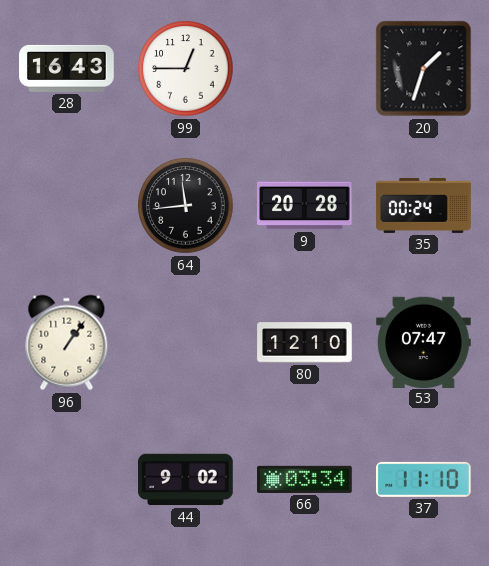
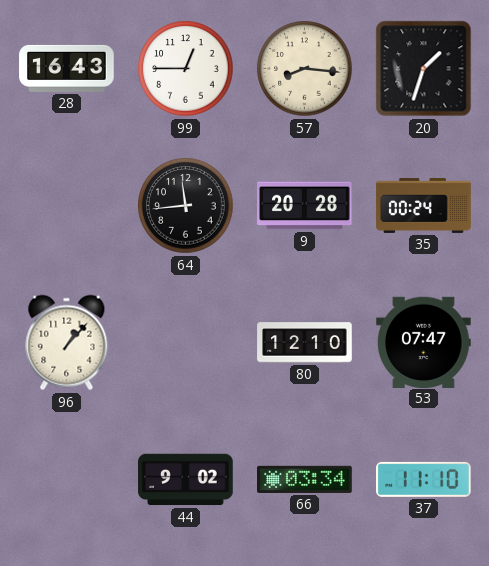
57: none -> 8:16 (305, 69)
96: 1:06 -> 1:07 (67, 343)
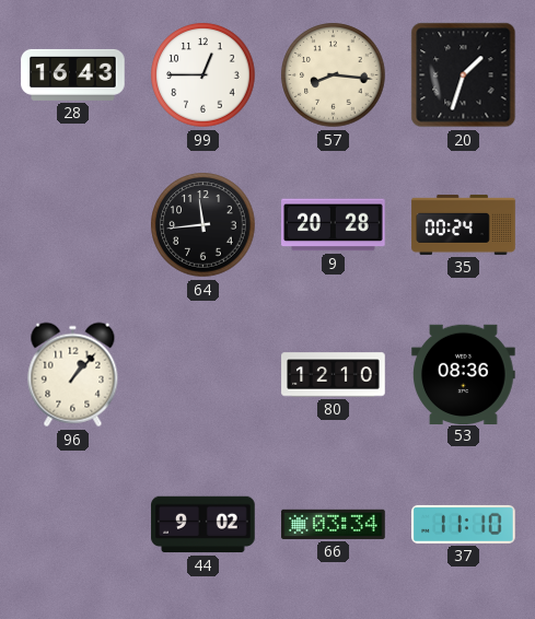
53: 07:47 -> 08:36 (464, 374)
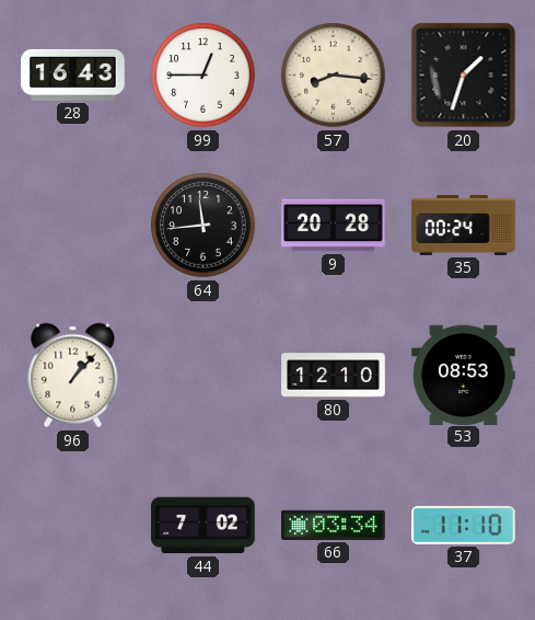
53: 08:36 -> 08:53 (464, 375)
44: 9:02 -> 7:02 (203, 526)
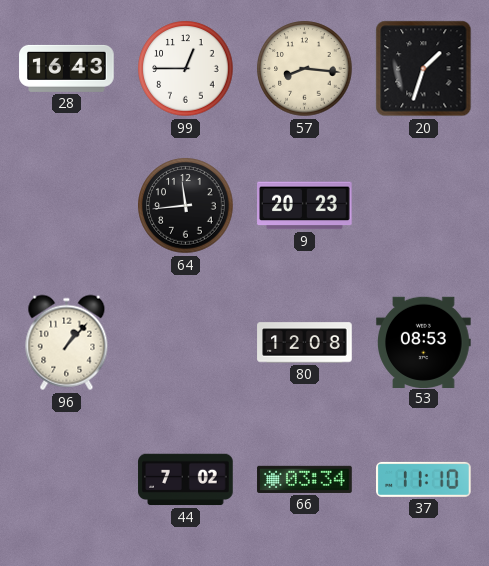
9: 20:28 -> 20:23 (305, 206)
35: 00:24 -> none (464, 225)
80: 12:10 -> 12:08 (305, 343)
